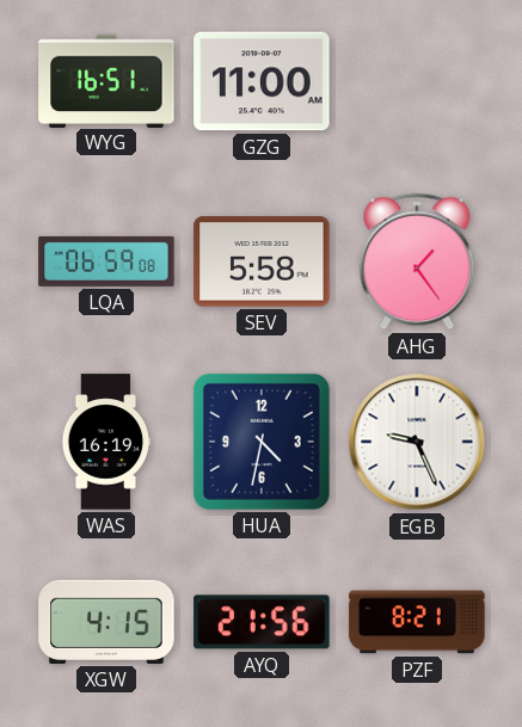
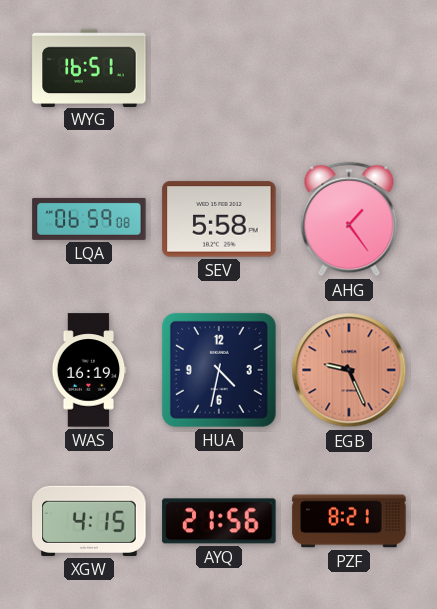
GZG: 11:00 -> none (262, 81)
EGB dial: white -> salmon (349, 370)
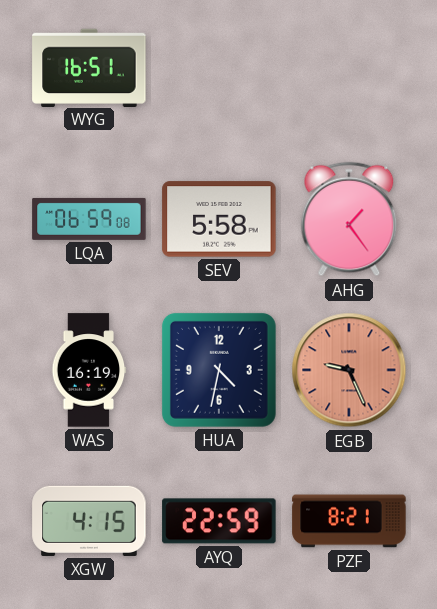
AYQ: 21:56 -> 22:59 (219, 521)
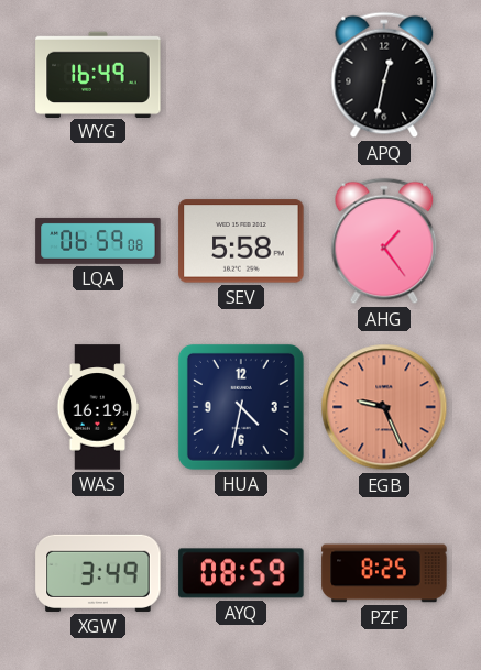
WYG: 16:51 -> 16:49 (98, 74)
APQ: none -> 12:32 (384, 75)
XGW: 4:15 -> 3:49 (98, 573)
AYQ: 22:59 -> 08:59 (241, 573)
PZF: 8:21 -> 8:25 (384, 573)
